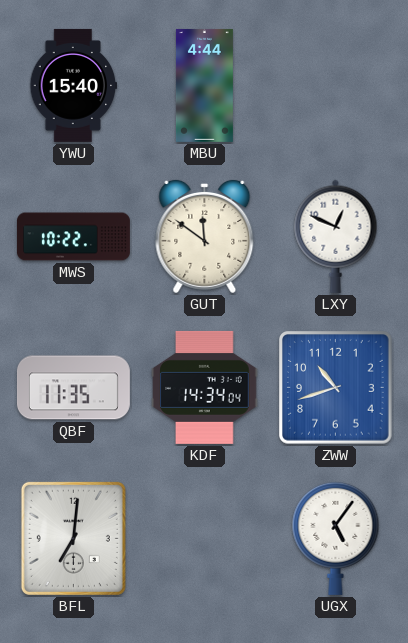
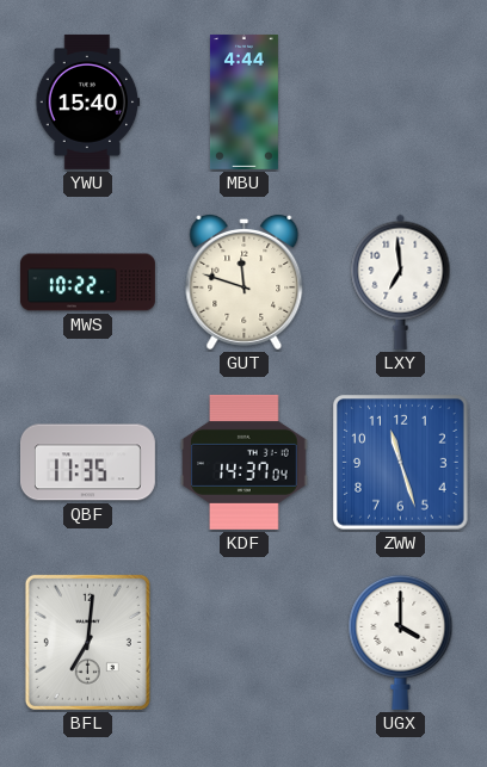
GUT: 11:51 -> 11:48 (245, 282)
LXY: 12:49 -> 6:59 (401, 282)
KDF: 14:34 -> 14:37 (245, 462)
ZWW: 10:42 -> 11:27 (401, 463)
UGX: 5:06 -> 4:00 (401, 642)
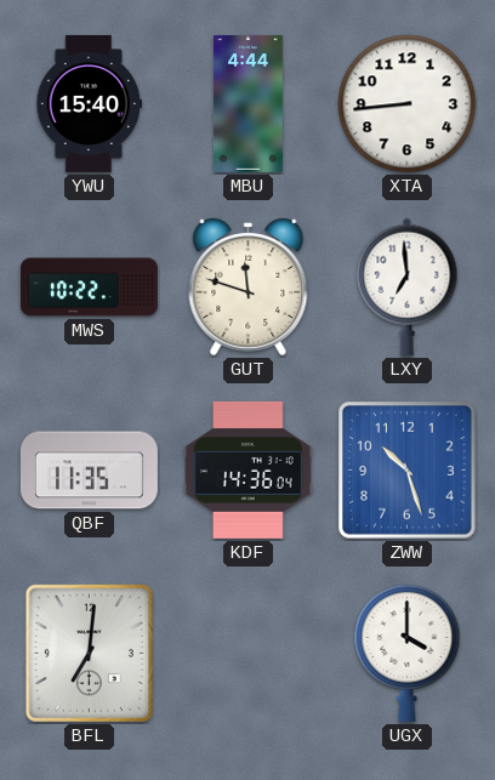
XTA: none -> 8:44 (408, 104)
KDF: 14:37 -> 14:36 (249, 469)
ZWW: 11:27 -> 10:27 (408, 471)
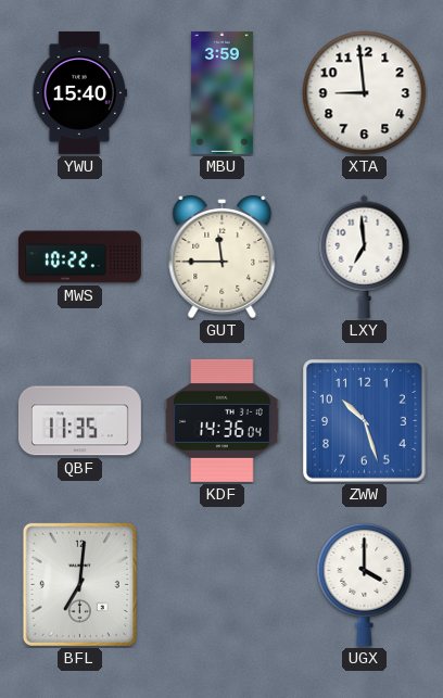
MBU: 4:44 -> 3:59 (221, 92)
XTA: 8:44 -> 8:59 (365, 93)
GUT: 11:48 -> 11:45 (223, 256)
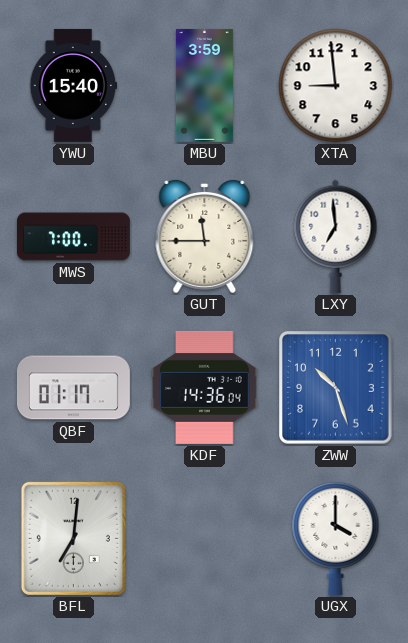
MWS: 10:22 -> 7:00 (73, 237)
QBF: 11:35 -> 01:17 (73, 388)
